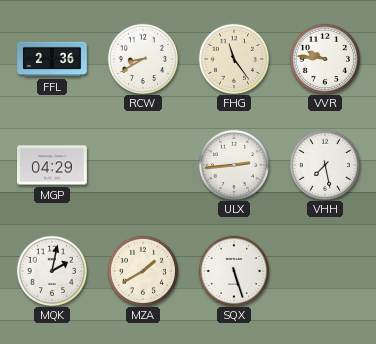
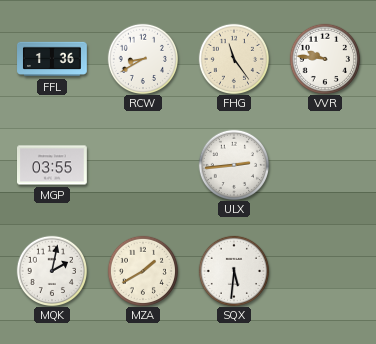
FFL: 2:36 -> 1:36 (52, 59)
MGP: 04:29 -> 03:55 (53, 165)
VHH: 7:28 -> none (324, 164)
SQX: 5:27 -> 5:31 (233, 270)
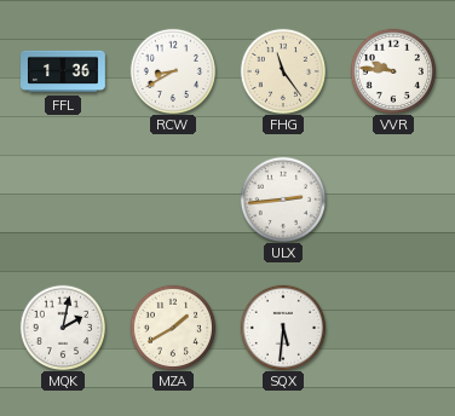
MGP: 03:55 -> none (53, 165)
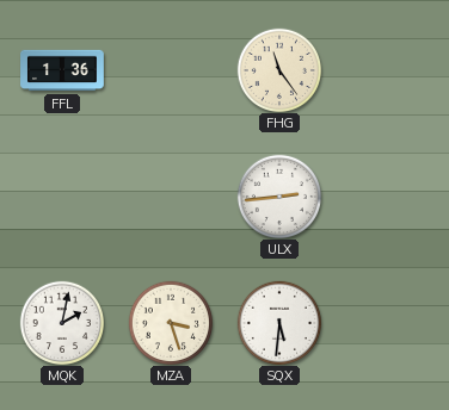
RCW: 8:40 -> none (172, 70)
VVR: 9:46 -> none (392, 70)
MZA: 1:40 -> 3:27 (170, 322)
